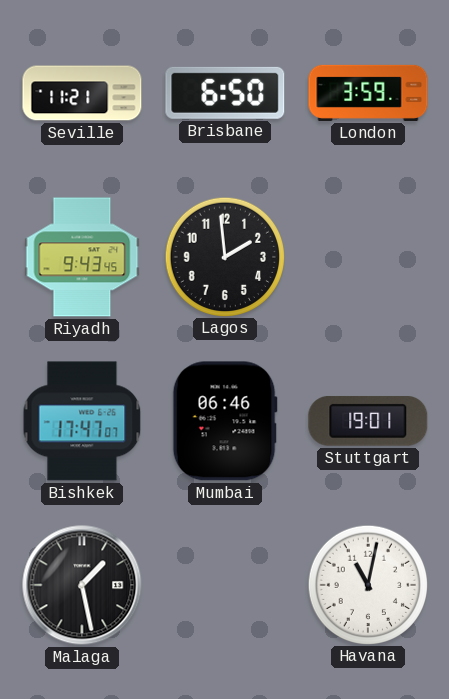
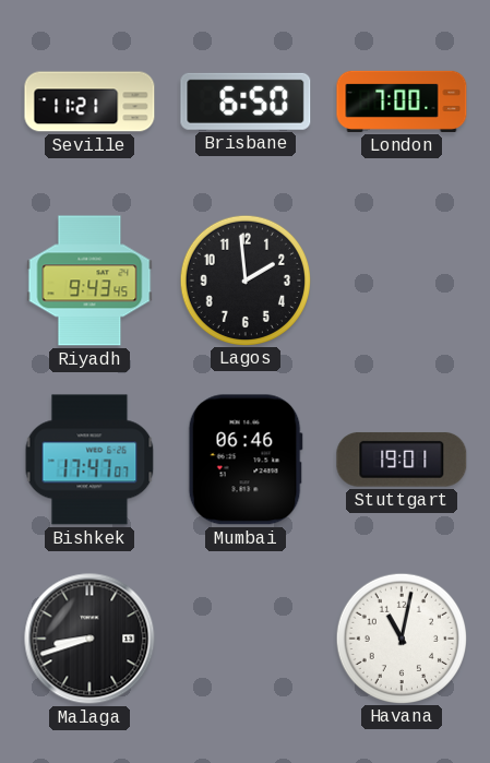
London: 3:59 -> 7:00 (402, 102)
Malaga: 1:28 -> 8:42 (89, 639)
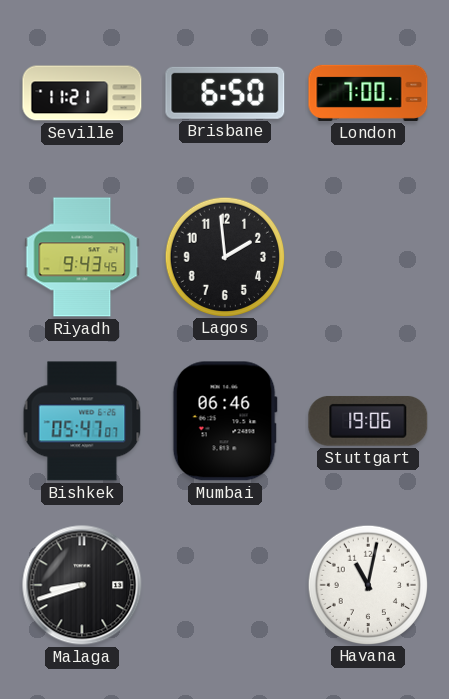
Bishkek: 17:47 -> 05:47 (82, 421)
Stuttgart: 19:01 -> 19:06 (368, 421)
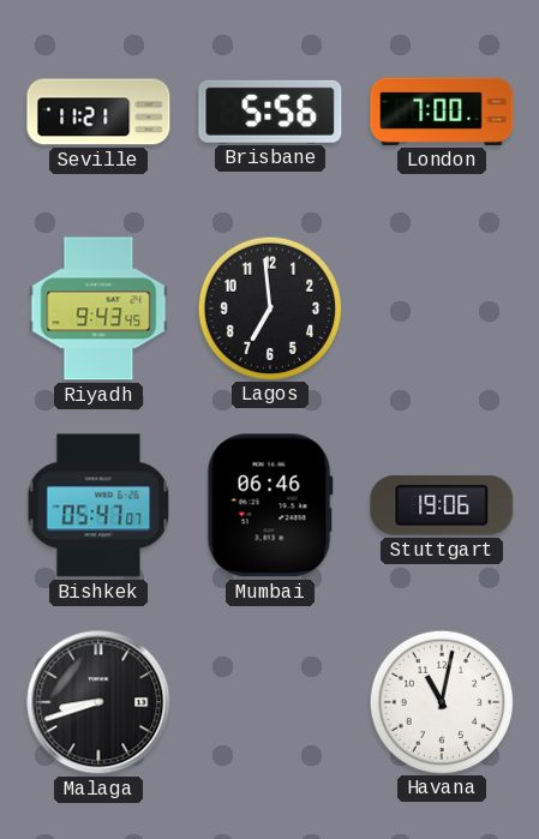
Brisbane: 6:50 -> 5:56 (270, 112)
Lagos: 1:59 -> 6:59 (269, 307)
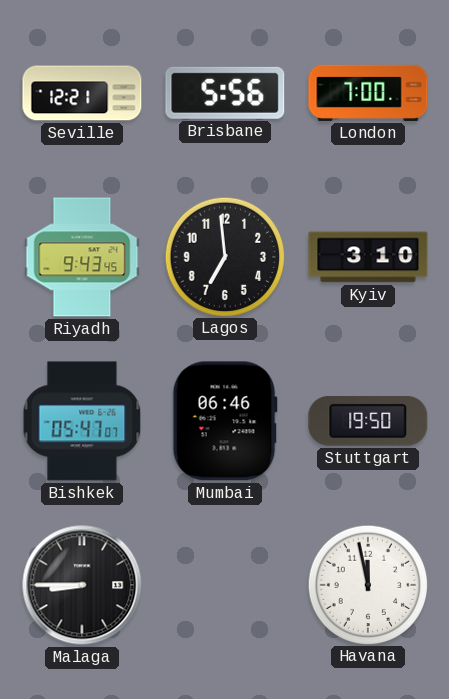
Seville: 11:21 -> 12:21 (82, 93)
Kyiv: none -> 3:10 (368, 257)
Stuttgart: 19:06 -> 19:50 (368, 421)
Malaga: 8:42 -> 8:45 (82, 585)
Havana: 11:02 -> 11:58 (367, 584)
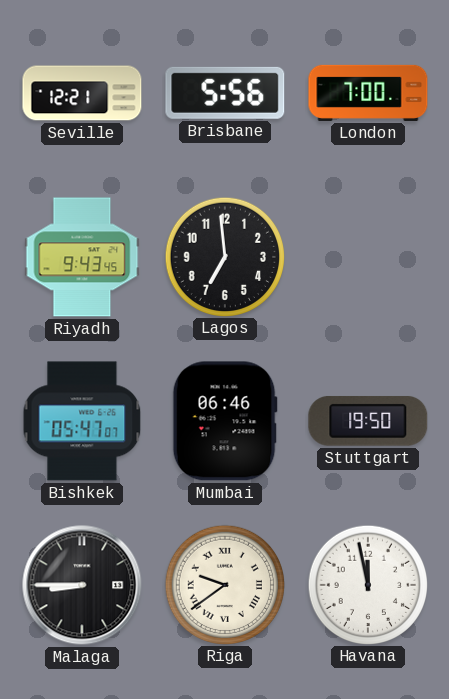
Kyiv: 3:10 -> none (368, 257)
Riga: none -> 9:39 (224, 584)
